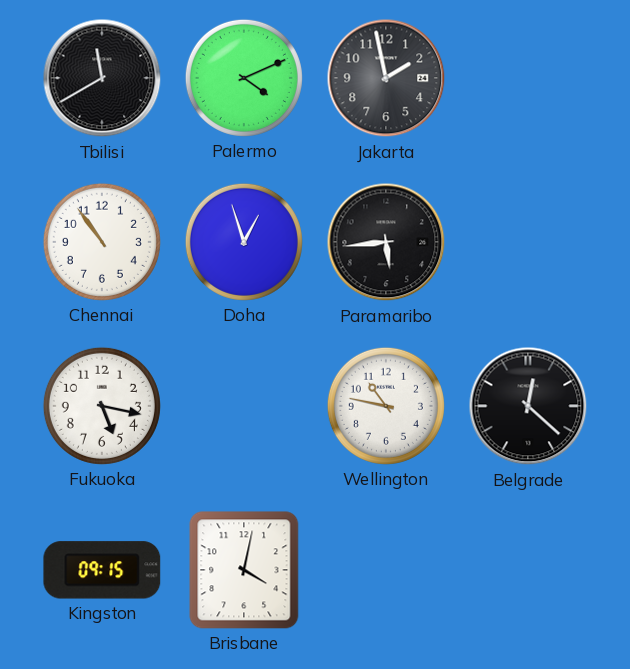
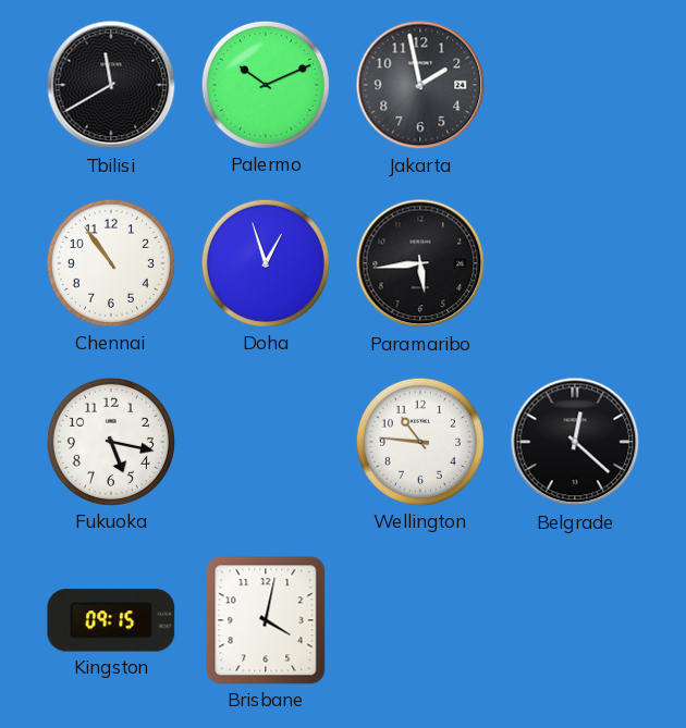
Palermo: 4:11 -> 10:11 (266, 85)
Wellington: 10:47 -> 10:46 (420, 442)
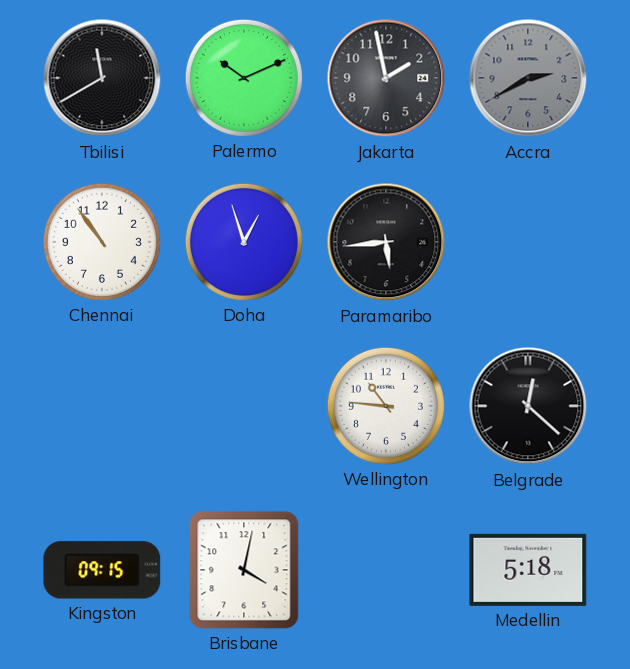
Accra: none -> 2:40 (528, 78)
Fukuoka: 5:17 -> none (111, 442)
Medellin: none -> 5:18 (528, 570)
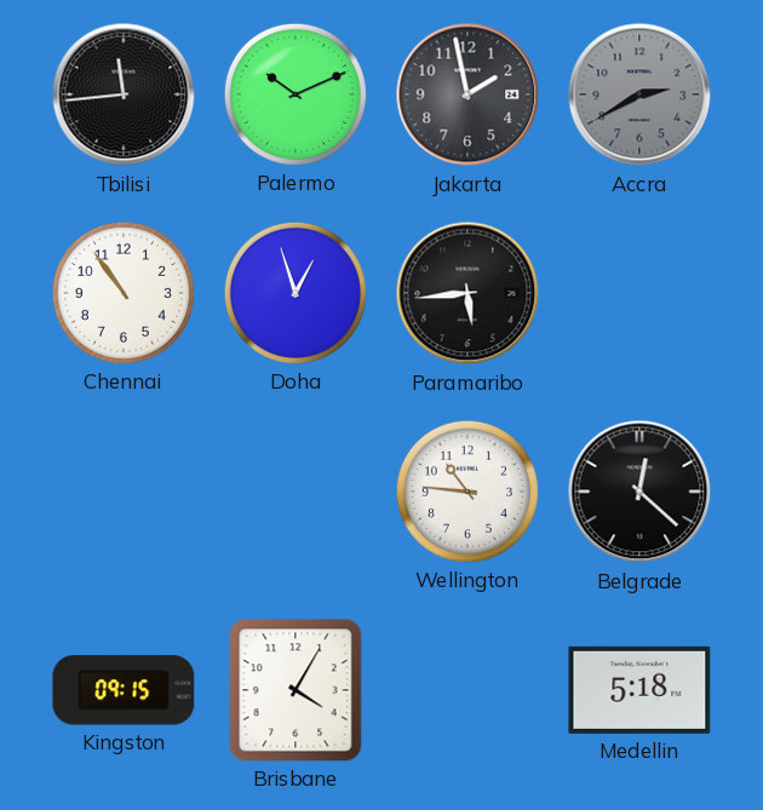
Tbilisi: 11:40 -> 11:44 (124, 94)
Brisbane: 4:02 -> 4:05 (296, 690)
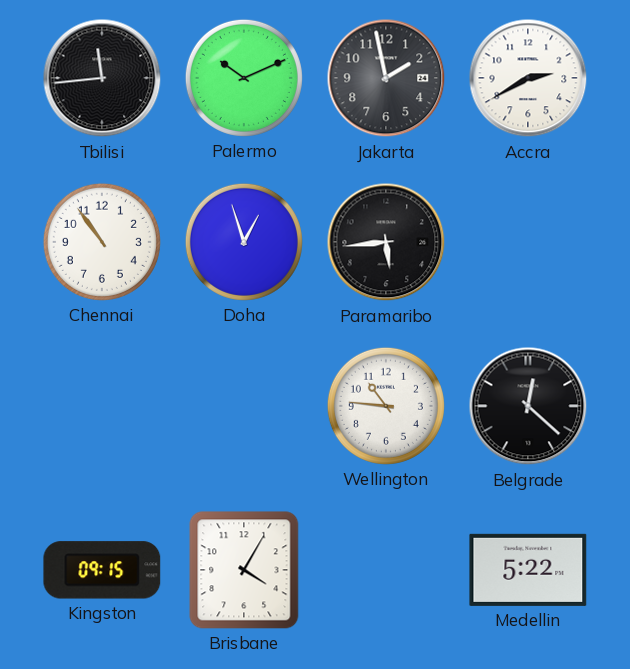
Accra dial: grey -> white (528, 78)
Medellin: 5:18 -> 5:22 (528, 570)
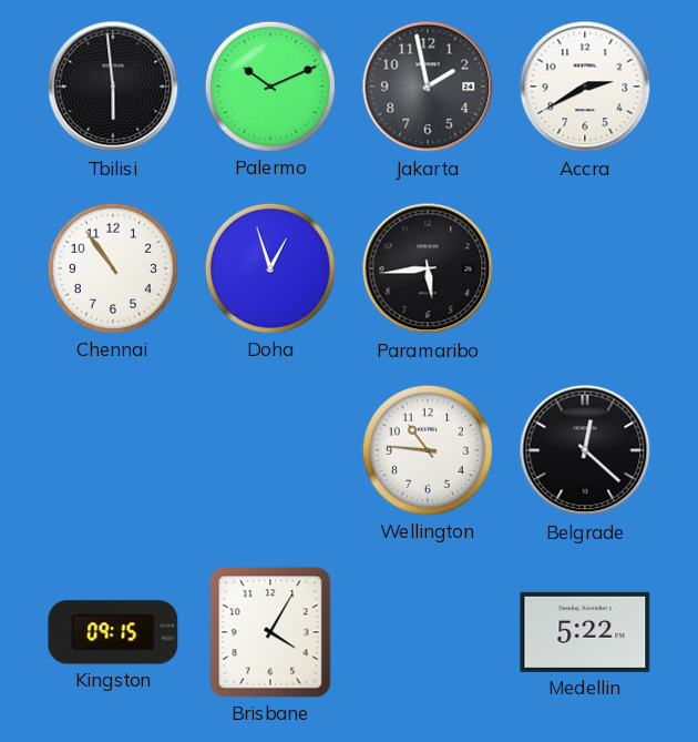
Tbilisi: 11:44 -> 5:59 (113, 87)
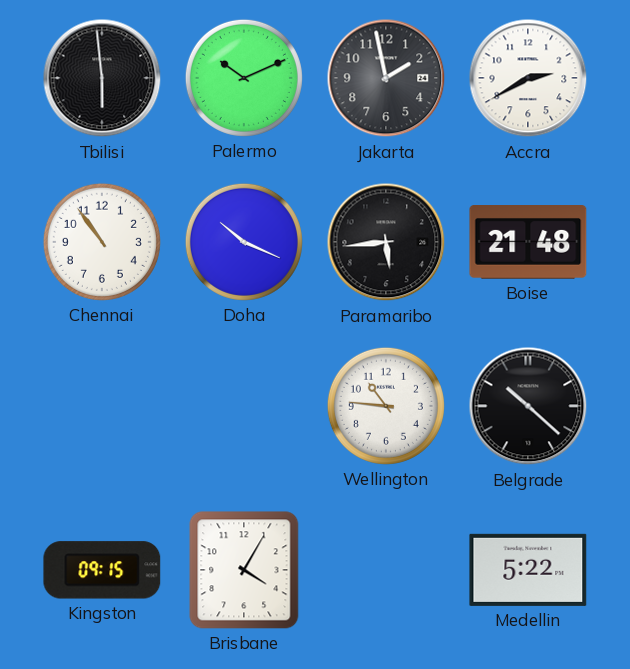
Doha: 12:57 -> 10:19 (244, 242)
Boise: none -> 21:48 (528, 243)
Belgrade: 12:22 -> 10:22 (528, 406)
